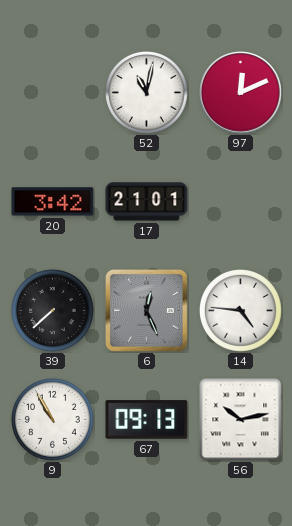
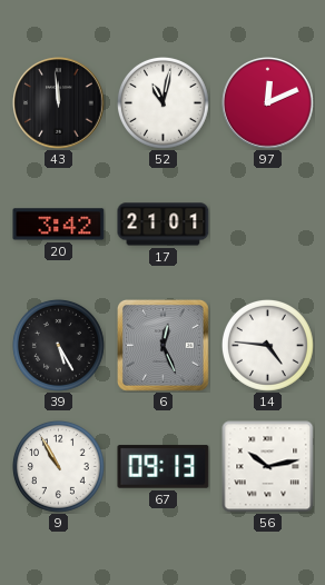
43: none -> 11:59 (59, 103)
39: 7:38 -> 5:25 (58, 345)
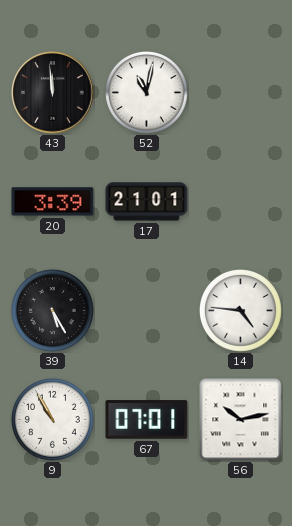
97: 12:11 -> none (268, 103)
20: 3:42 -> 3:39 (53, 202)
6: 12:26 -> none (162, 345)
67: 09:13 -> 07:01 (147, 420)
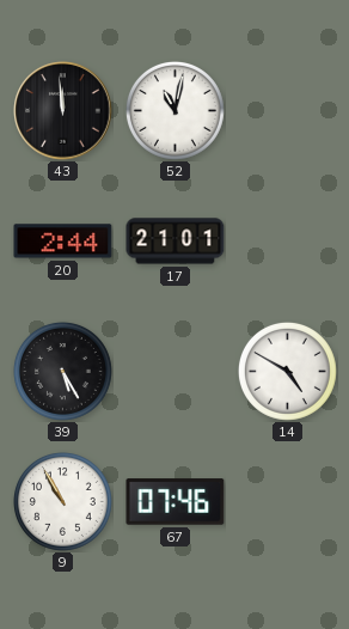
20: 3:39 -> 2:44 (63, 242)
14: 4:46 -> 4:50 (287, 371)
67: 07:01 -> 07:46 (176, 502)
56: 10:13 -> none (241, 420)
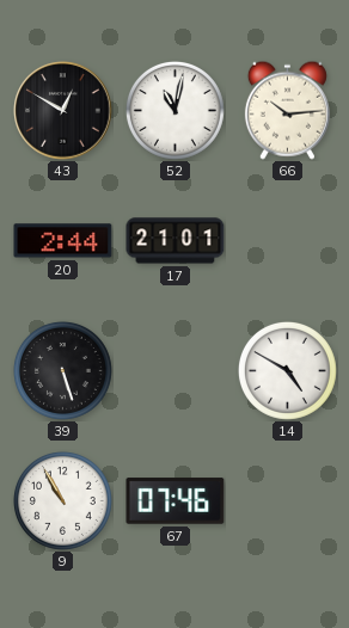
43: 11:59 -> 12:50 (63, 111)
66: none -> 10:14 (287, 110)
39: 5:25 -> 5:27 (62, 370)
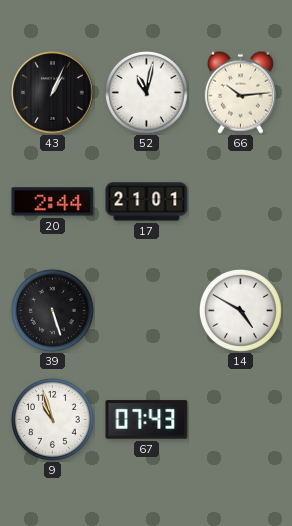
43: 12:50 -> 1:04 (53, 93)
9: 10:55 -> 10:57 (52, 419)
67: 07:46 -> 07:43 (147, 420)
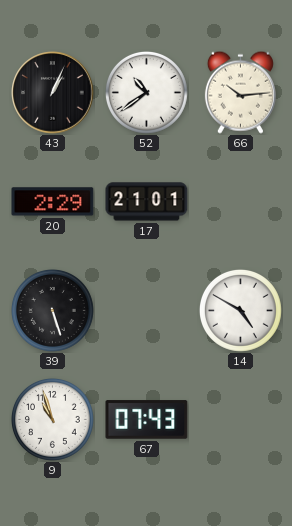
52: 11:02 -> 10:39 (146, 92)
20: 2:44 -> 2:29 (53, 202)
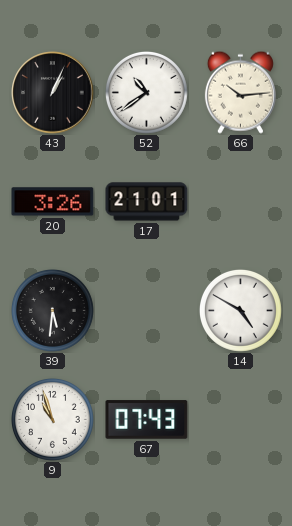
20: 2:29 -> 3:26 (53, 202)
39: 5:27 -> 5:31 (52, 310)
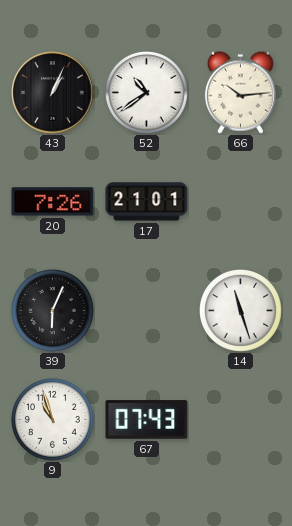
20: 3:26 -> 7:26 (53, 202)
39: 5:31 -> 6:04 (52, 310)
14: 4:50 -> 11:27 (240, 310)
